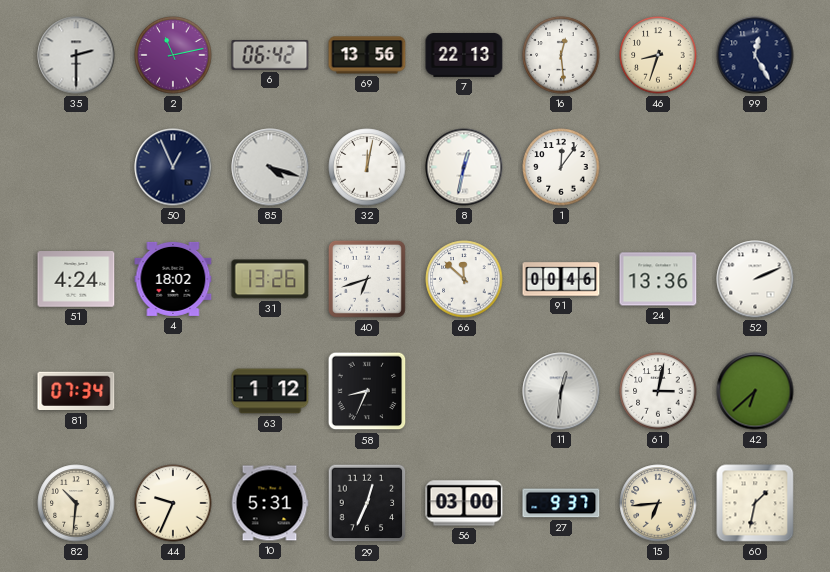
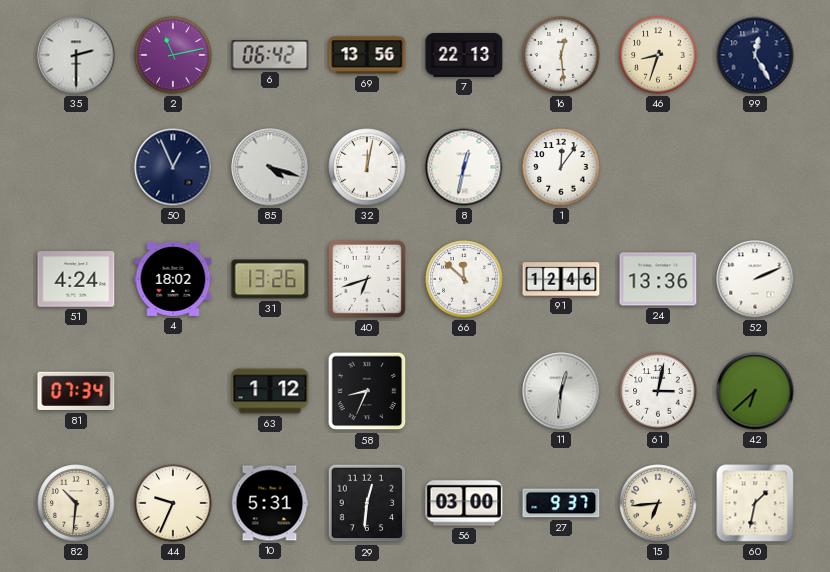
91: 00:46 -> 12:46 (561, 279)
29: 12:34 -> 12:31 (367, 503)
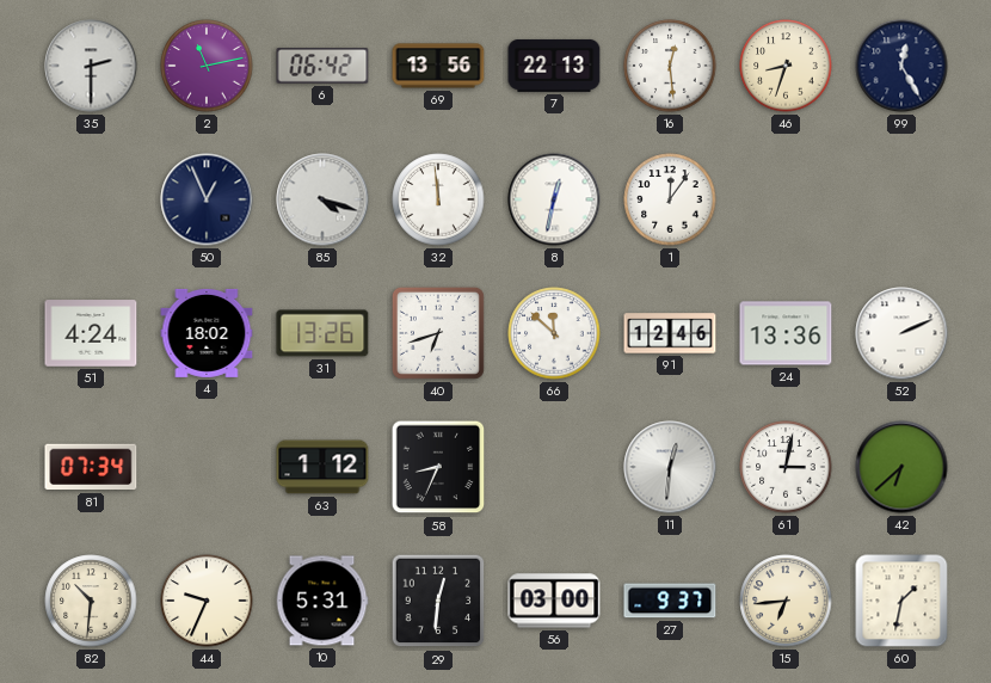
32: 12:02 -> 11:59 (438, 199)
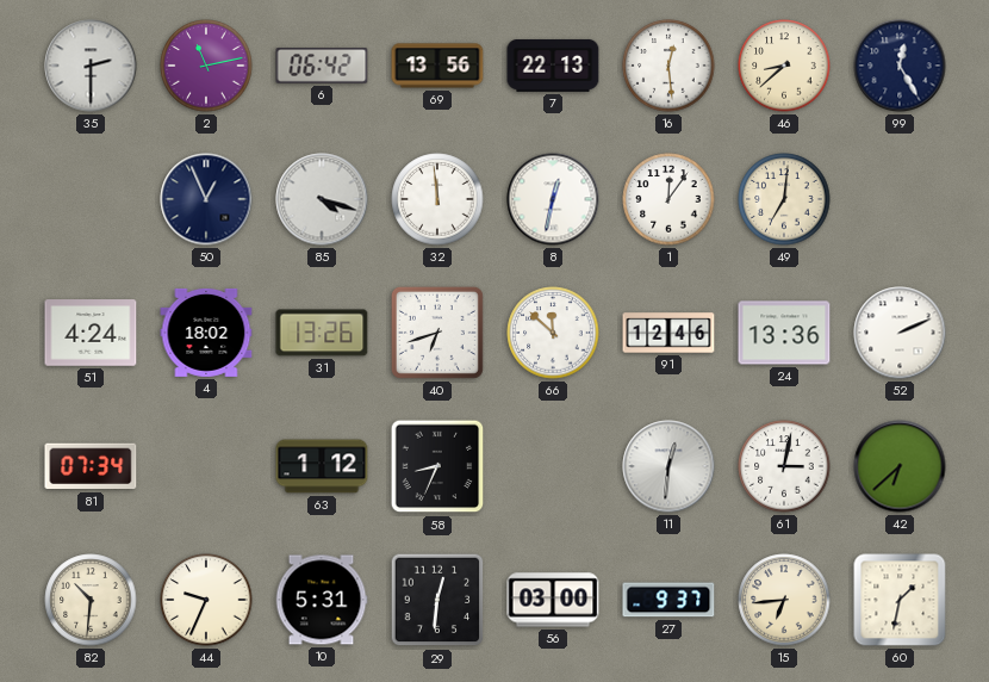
46: 8:33 -> 8:38 (784, 66)
49: none -> 7:01 (784, 199)
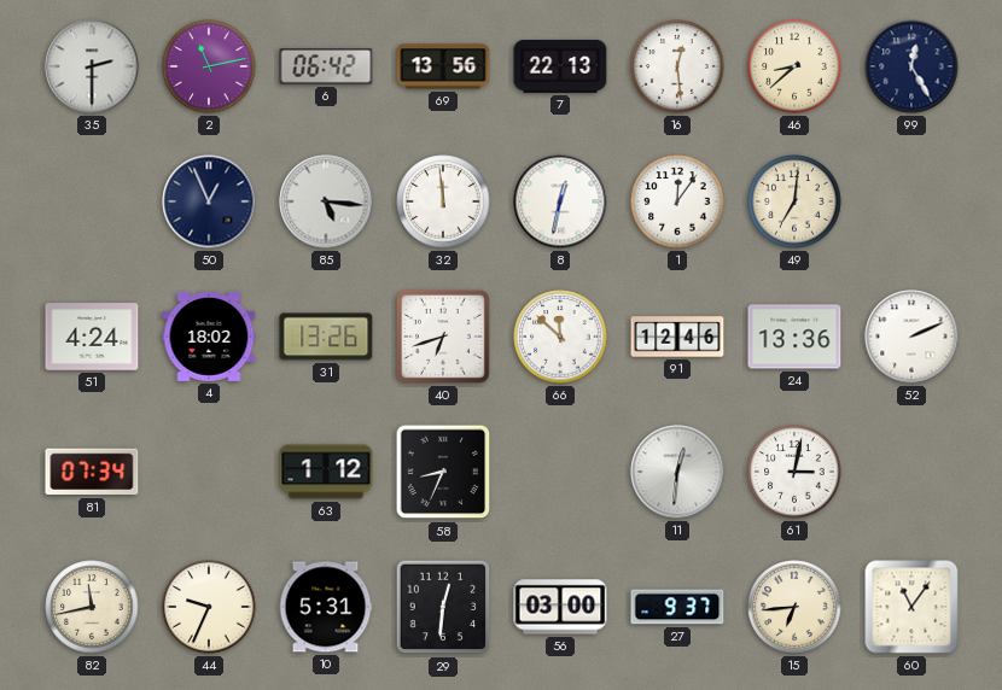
85: 4:18 -> 5:16 (326, 201)
42: 6:38 -> none (900, 466)
82: 10:31 -> 11:43 (92, 607)
60: 1:32 -> 11:06 (911, 607)
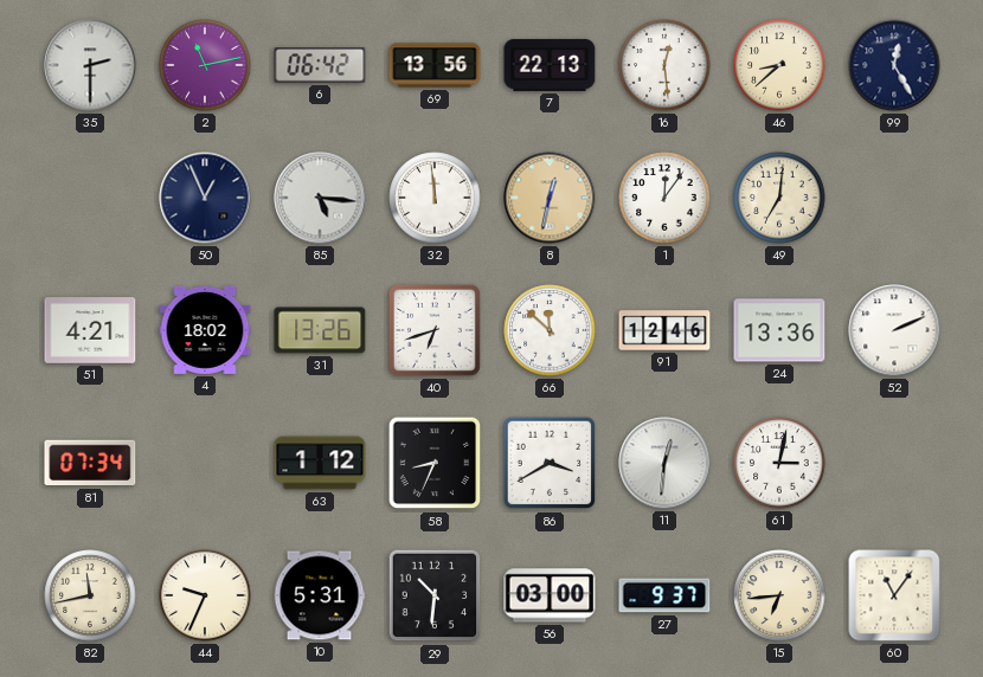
8 dial: white -> champagne (550, 198)
51: 4:24 -> 4:21 (90, 330)
86: none -> 3:40 (550, 463)
29: 12:31 -> 10:31 (435, 595)
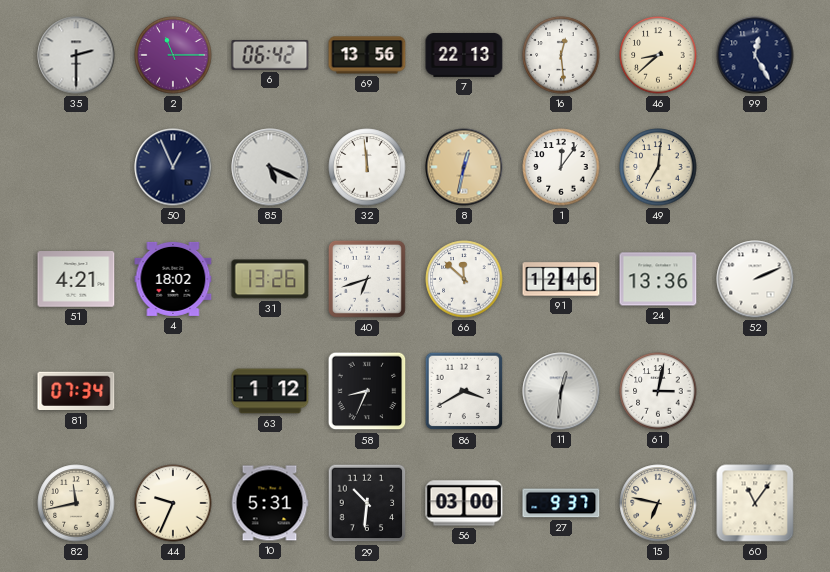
2: 11:13 -> 11:15 (173, 55)
85: 5:16 -> 5:19 (270, 167)
15: 6:44 -> 6:47 (658, 503)
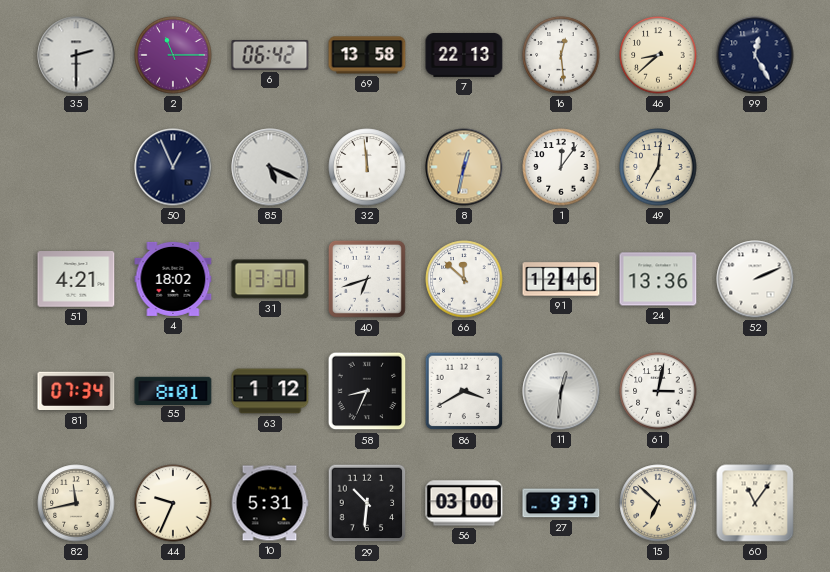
69: 13:56 -> 13:58 (367, 55)
31: 13:26 -> 13:30 (270, 279)
55: none -> 8:01 (173, 390)
15: 6:47 -> 6:52 (658, 503)
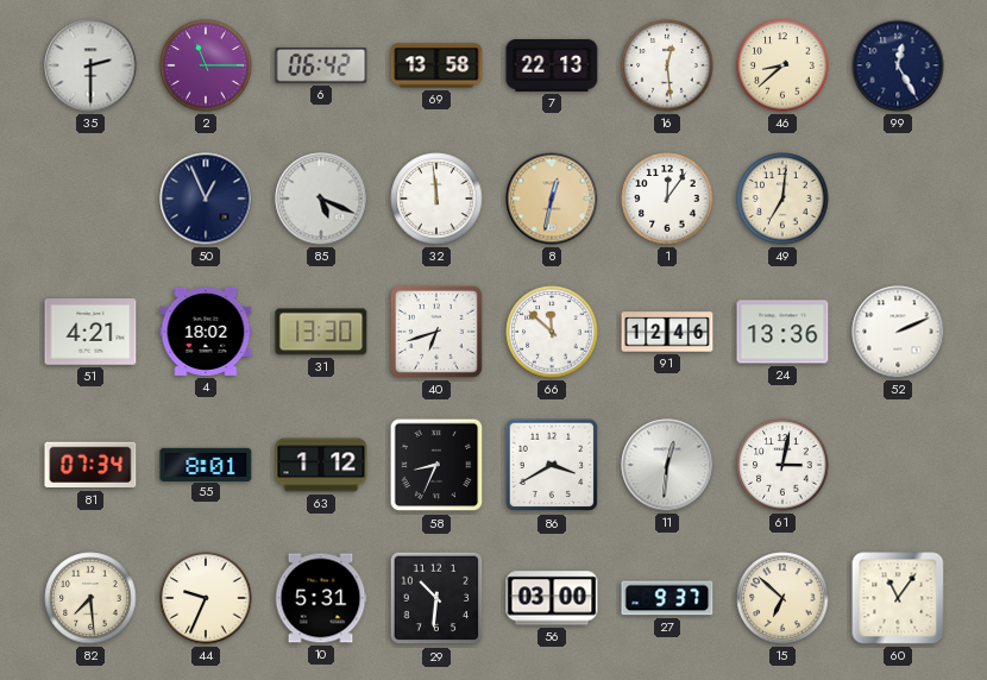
82: 11:43 -> 7:29 (90, 598)
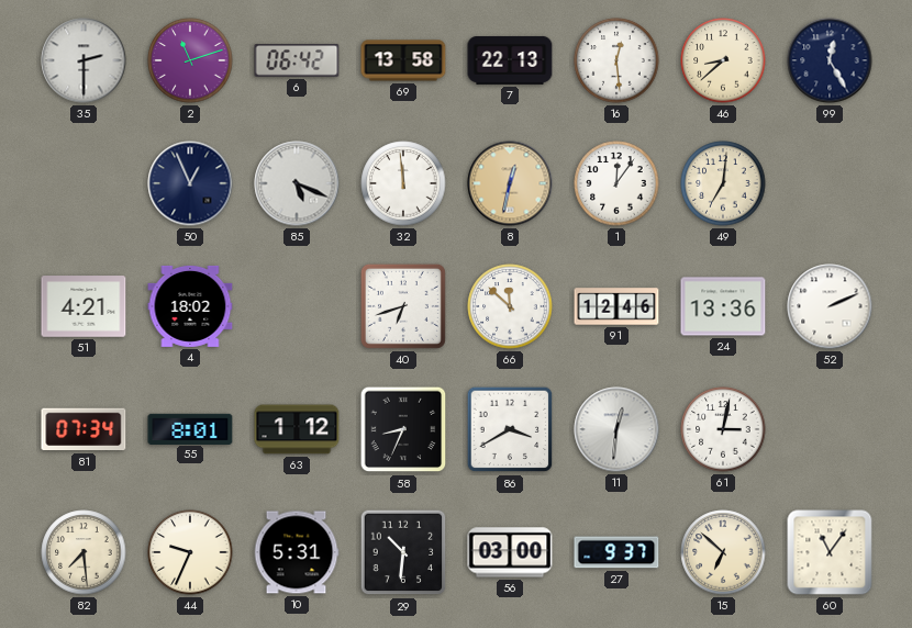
2: 11:15 -> 11:12 (190, 60)
31: 13:30 -> none (321, 332)
